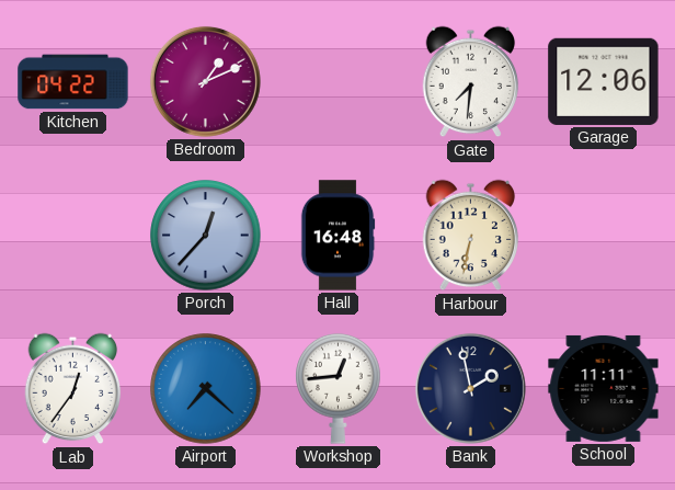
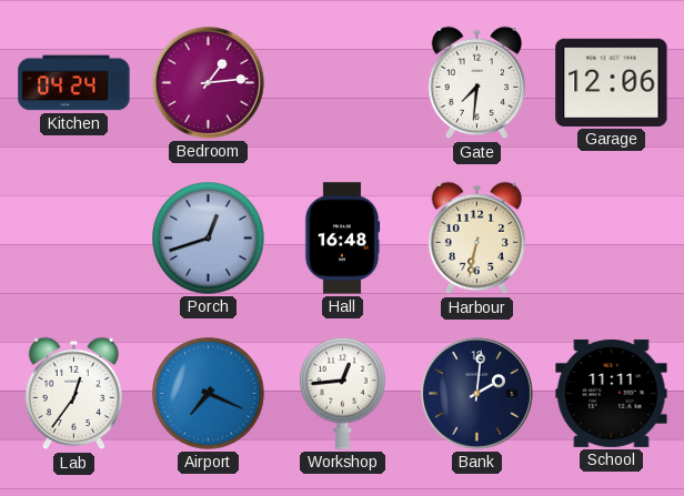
Kitchen: 04:22 -> 04:24 (74, 83)
Bedroom: 1:11 -> 1:14 (208, 82)
Porch: 12:37 -> 12:42 (209, 239)
Airport: 7:22 -> 7:19 (209, 394)
Bank: 1:58 -> 2:01 (476, 393)
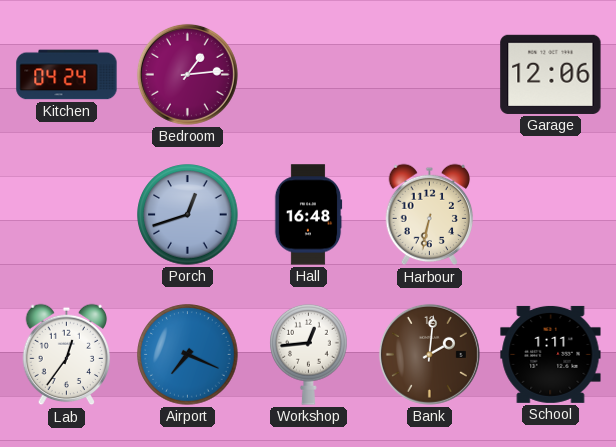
Gate: 7:31 -> none (477, 83)
Bank dial: navy -> brown (429, 354)
School: 11:11 -> 1:11 (551, 354)
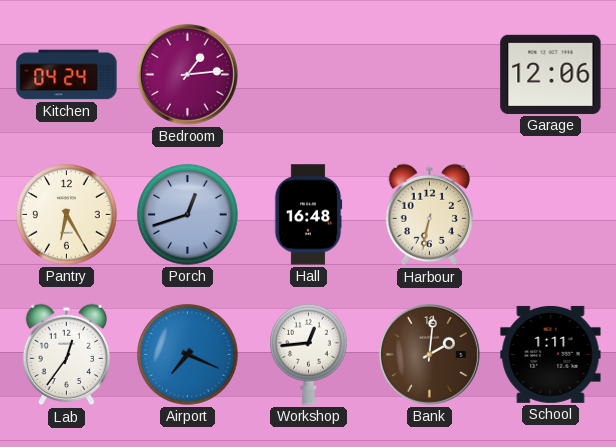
Pantry: none -> 6:25 (67, 215)
